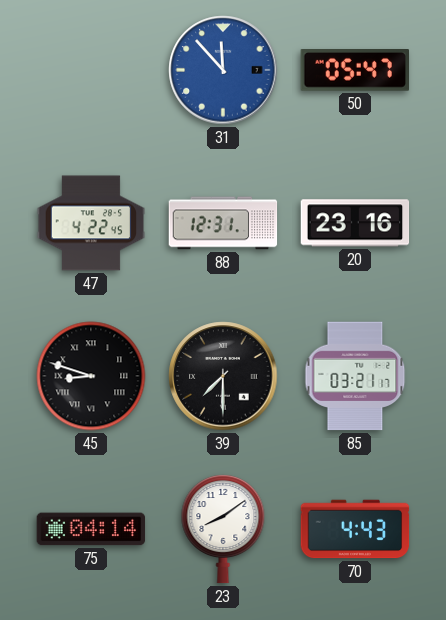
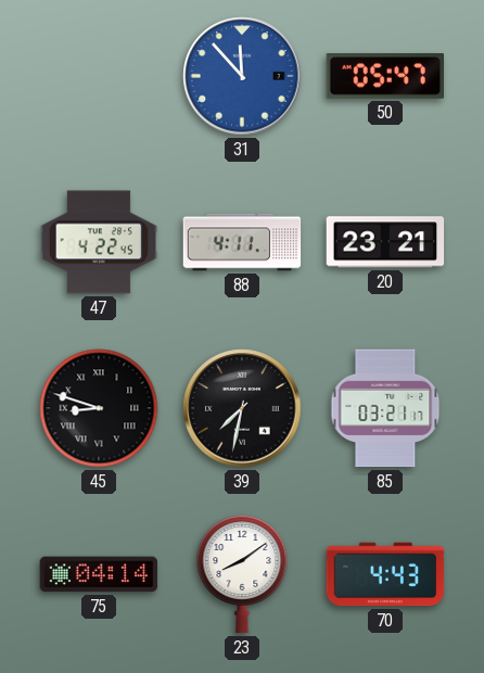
88: 12:31 -> 4:11 (242, 242)
20: 23:16 -> 23:21 (385, 242)
39: 7:30 -> 7:32 (242, 408)
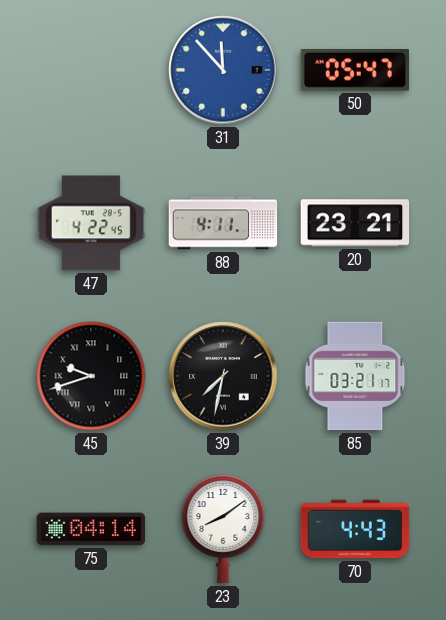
45: 8:48 -> 9:42 (91, 376)
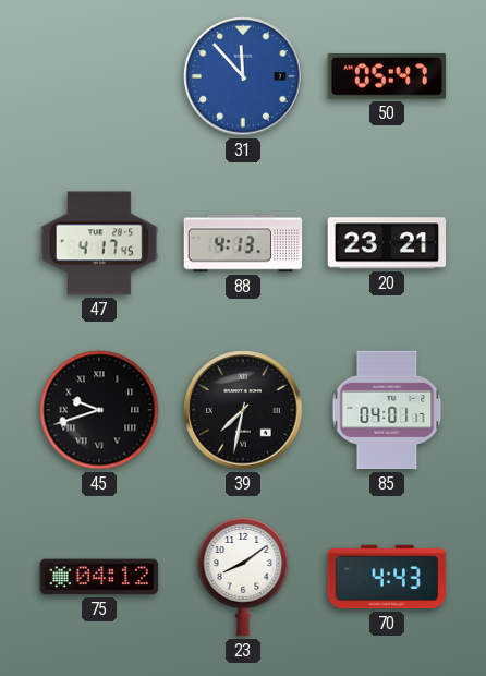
47: 4:22 -> 4:17 (99, 243)
88: 4:11 -> 4:13 (243, 243)
85: 03:21 -> 04:01 (387, 410)
75: 04:14 -> 04:12 (99, 577)
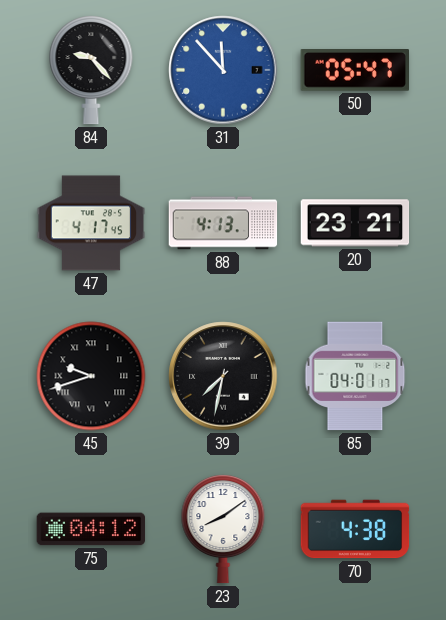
84: none -> 9:23 (91, 70)
70: 4:43 -> 4:38 (355, 529)
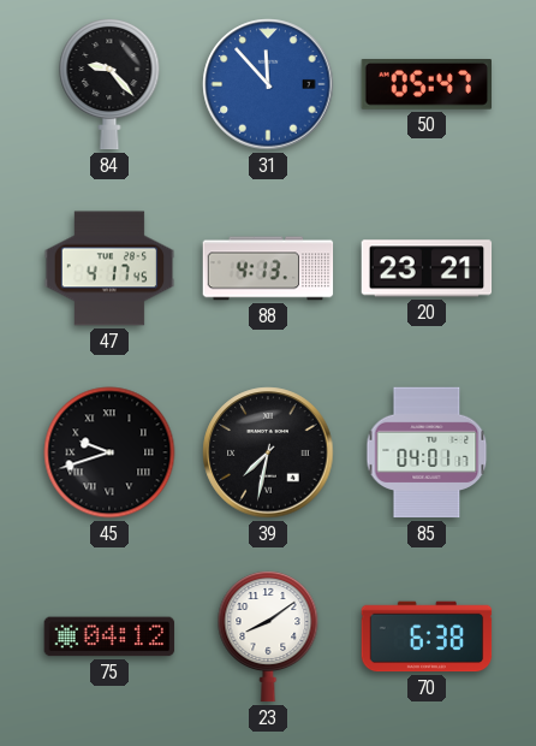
70: 4:38 -> 6:38 (427, 637)
